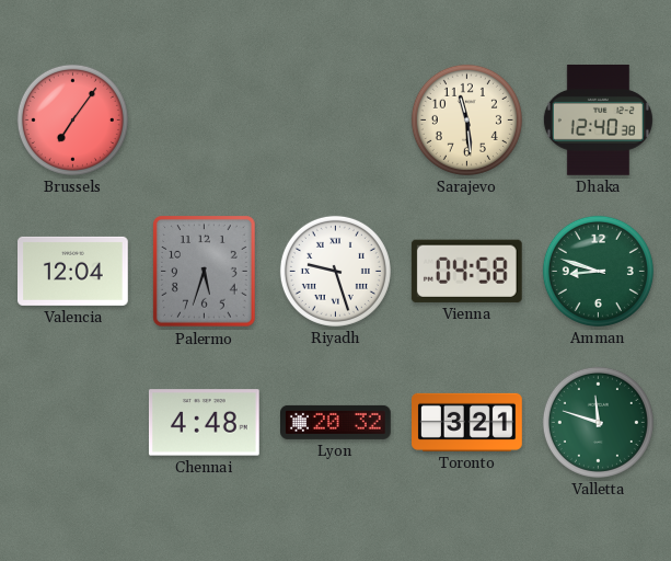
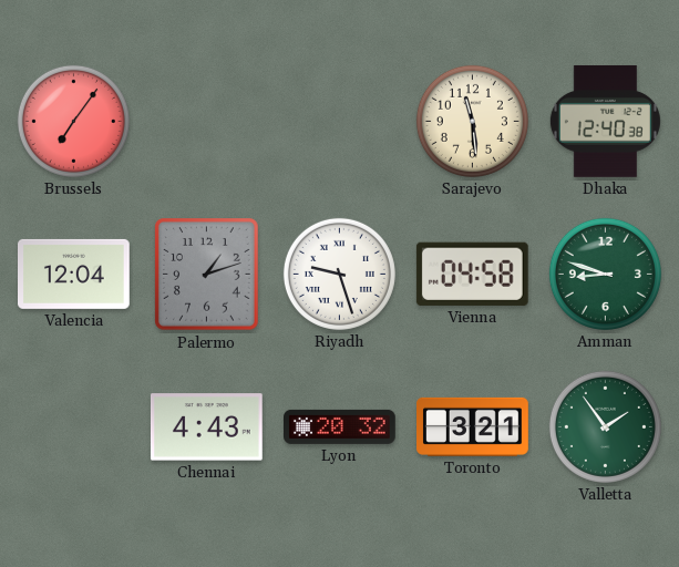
Palermo: 5:33 -> 1:12 (207, 275)
Chennai: 4:48 -> 4:43 (206, 427)
Valletta: 11:48 -> 1:54 (605, 426)
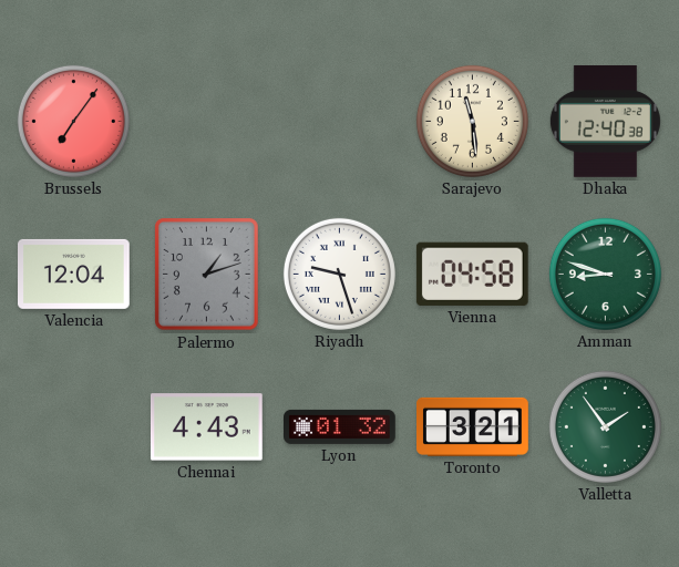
Lyon: 20:32 -> 01:32 (340, 426)
